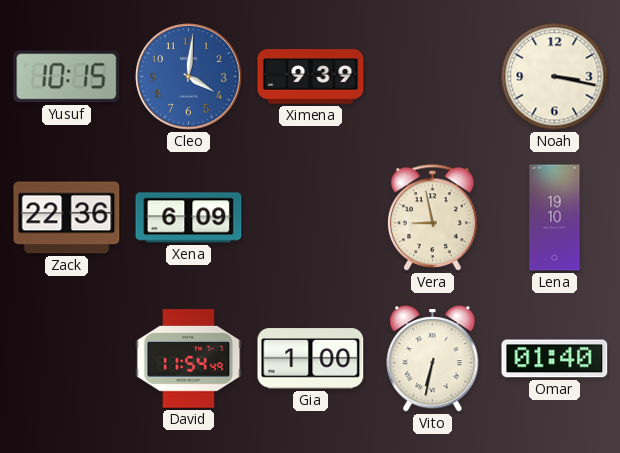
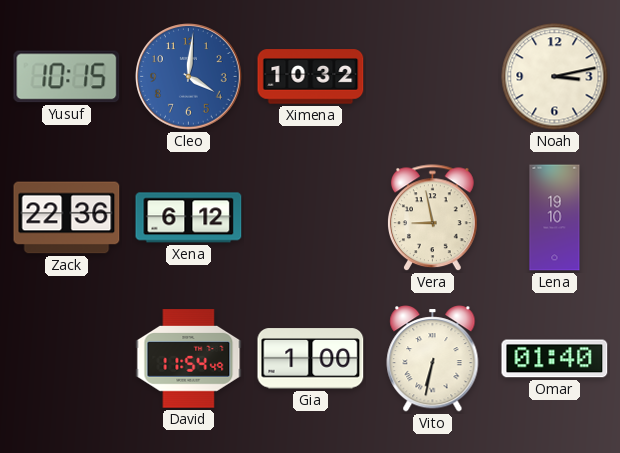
Ximena: 9:39 -> 10:32 (311, 77)
Noah: 3:17 -> 3:13 (555, 77)
Xena: 6:09 -> 6:12 (189, 218)
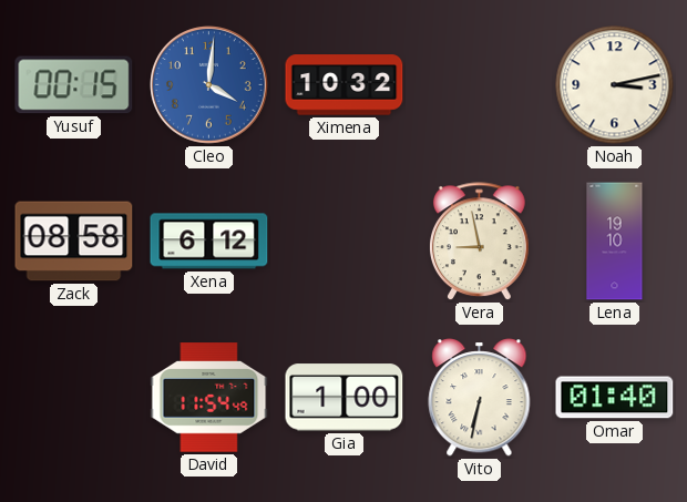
Yusuf: 10:15 -> 00:15 (74, 85)
Zack: 22:36 -> 08:58 (74, 242)
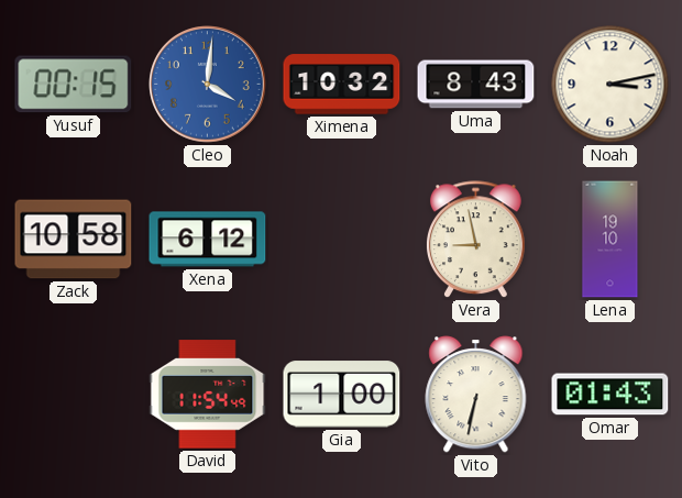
Uma: none -> 8:43 (476, 85)
Zack: 08:58 -> 10:58 (74, 240)
Omar: 01:40 -> 01:43 (610, 395)
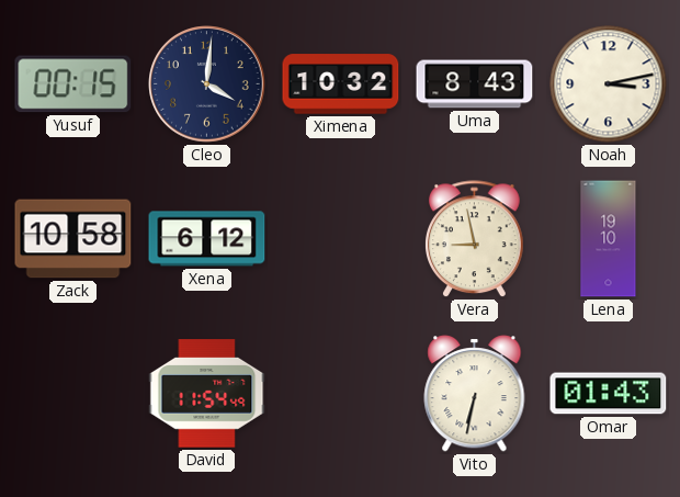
Cleo dial: blue -> navy (207, 84)
Gia: 1:00 -> none (342, 395)
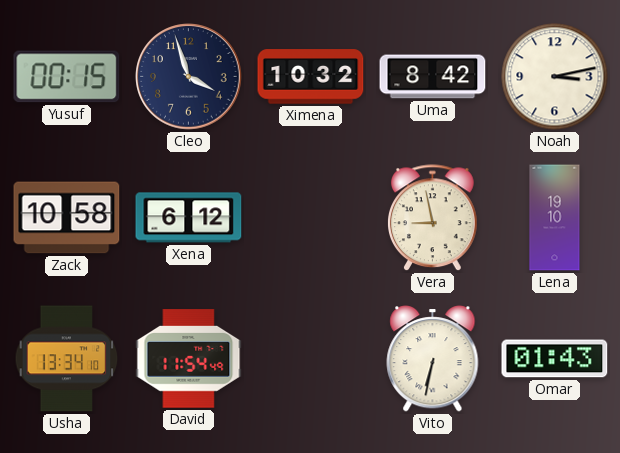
Cleo: 4:01 -> 3:57 (189, 77)
Uma: 8:43 -> 8:42 (433, 77)
Usha: none -> 13:34 (67, 359)
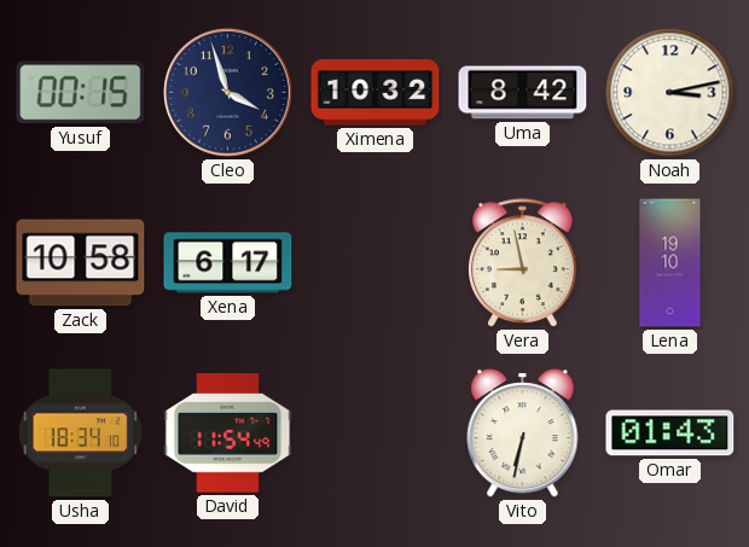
Xena: 6:12 -> 6:17 (228, 263)
Usha: 13:34 -> 18:34 (81, 433)
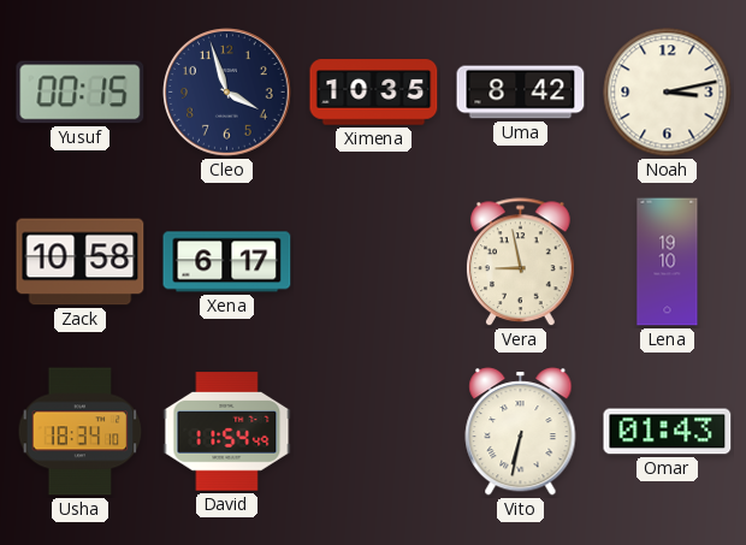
Ximena: 10:32 -> 10:35 (374, 93)
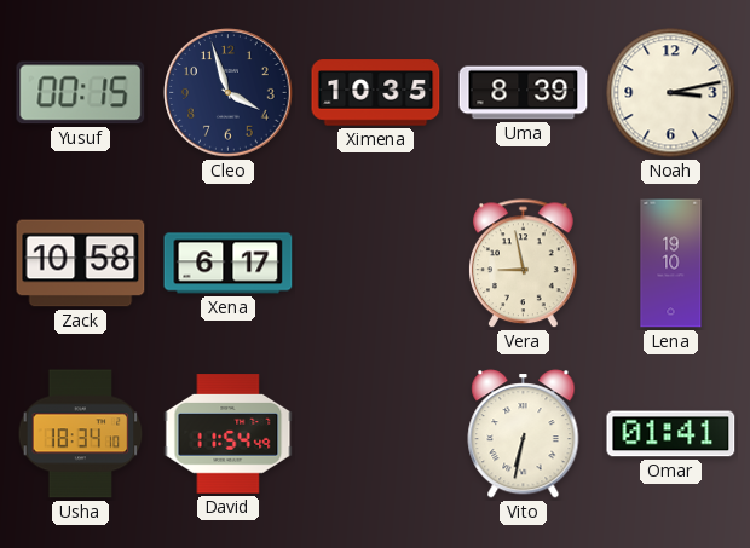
Uma: 8:42 -> 8:39 (524, 93)
Omar: 01:43 -> 01:41 (671, 434)
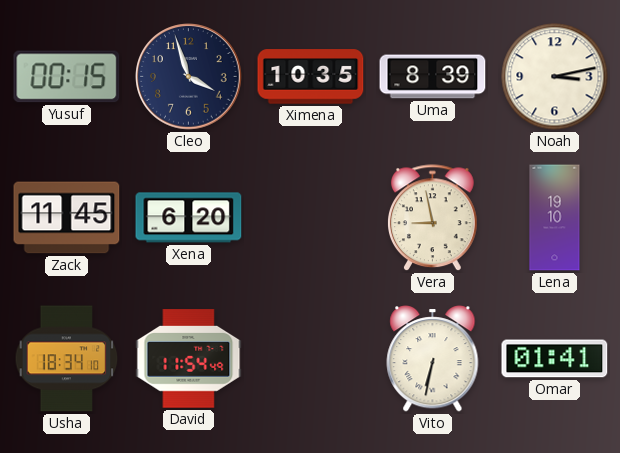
Zack: 10:58 -> 11:45 (67, 218)
Xena: 6:17 -> 6:20 (189, 218)
